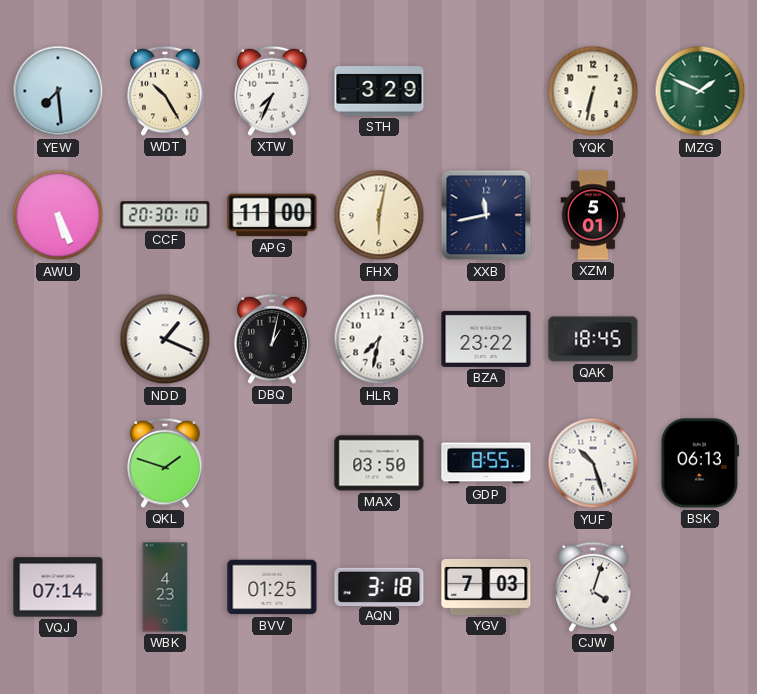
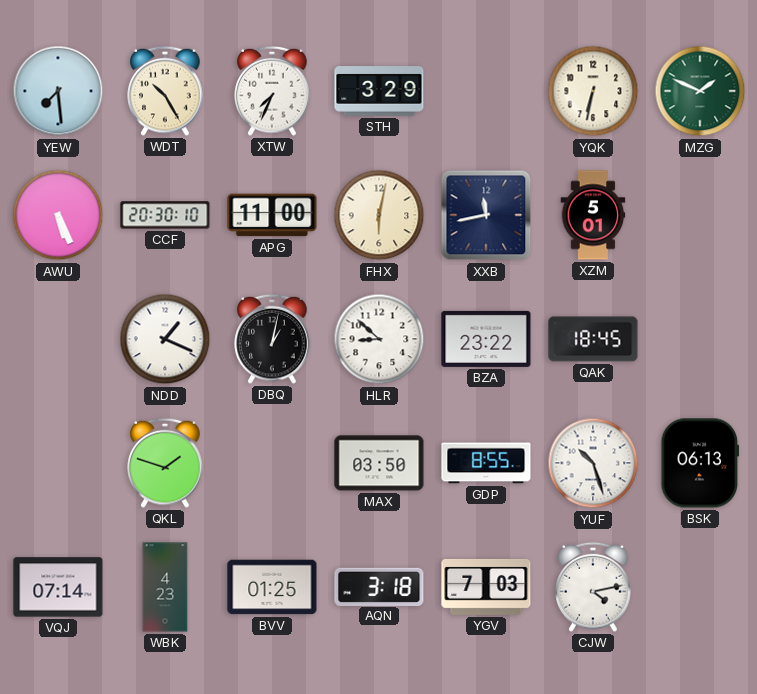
HLR: 7:32 -> 8:52 (379, 339)
CJW: 4:03 -> 4:13 (593, 587)
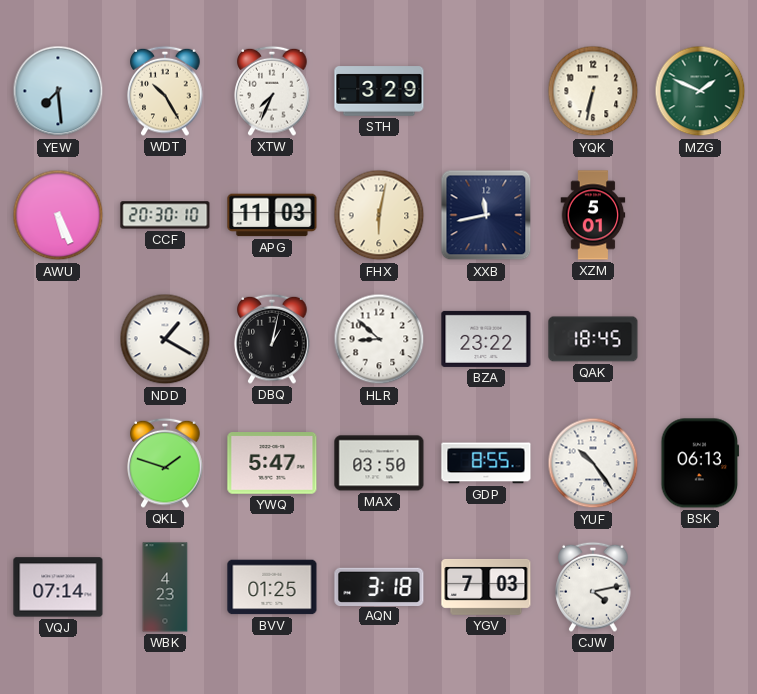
APG: 11:00 -> 11:03 (272, 215)
NDD: 1:19 -> 1:20 (165, 339)
YWQ: none -> 5:47 (272, 463)
YUF: 10:27 -> 10:24 (593, 463)
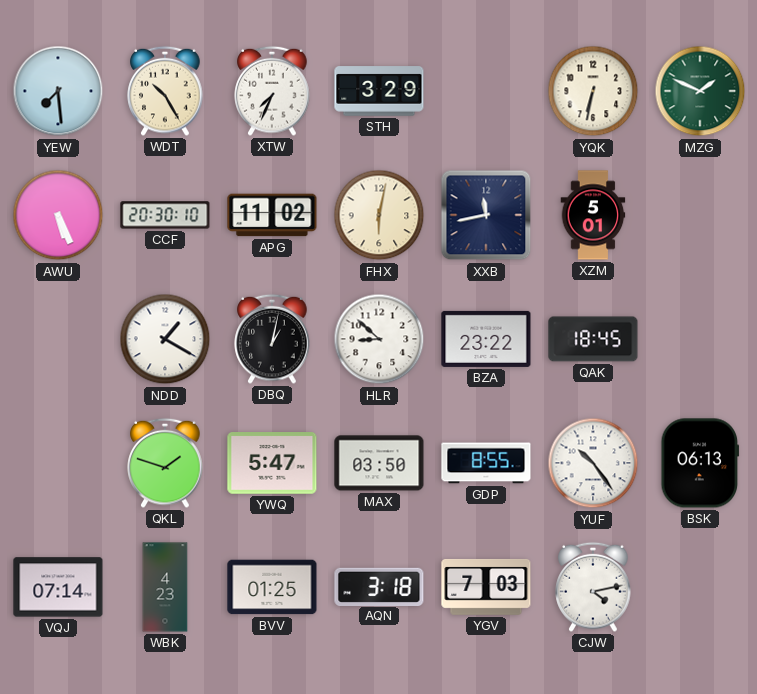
APG: 11:03 -> 11:02 (272, 215)
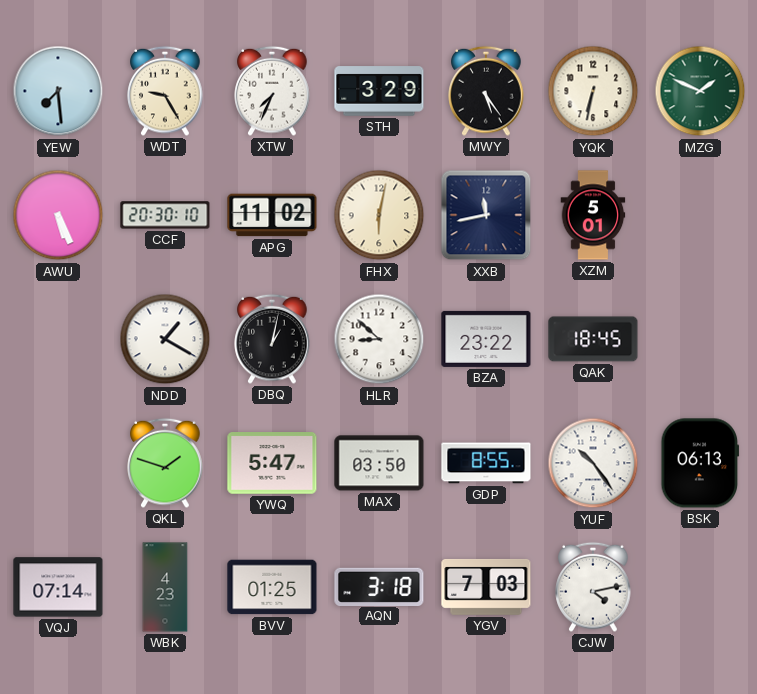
WDT: 10:25 -> 9:25 (165, 91)
MWY: none -> 5:24 (486, 91)
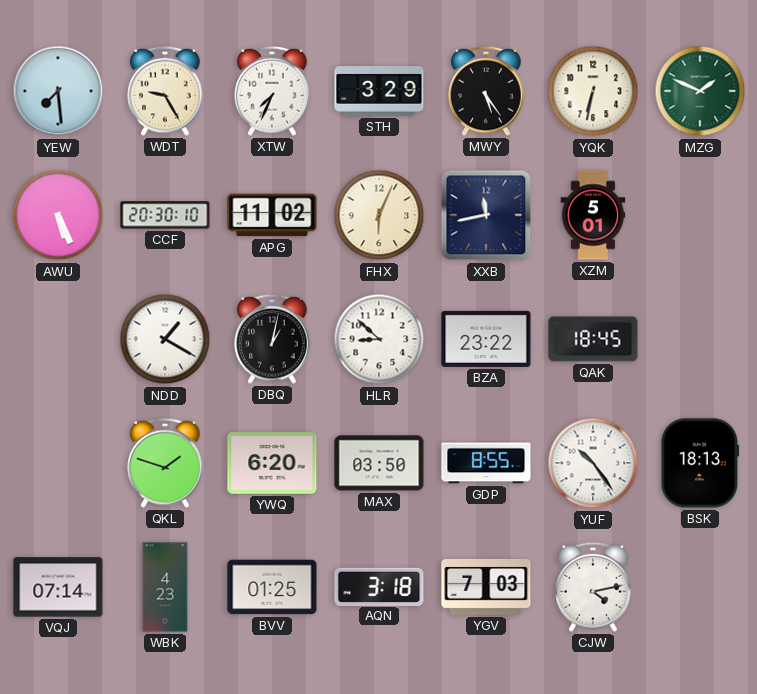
FHX: 6:02 -> 6:04 (379, 215)
YWQ: 5:47 -> 6:20 (272, 463)
BSK: 06:13 -> 18:13 (700, 463)
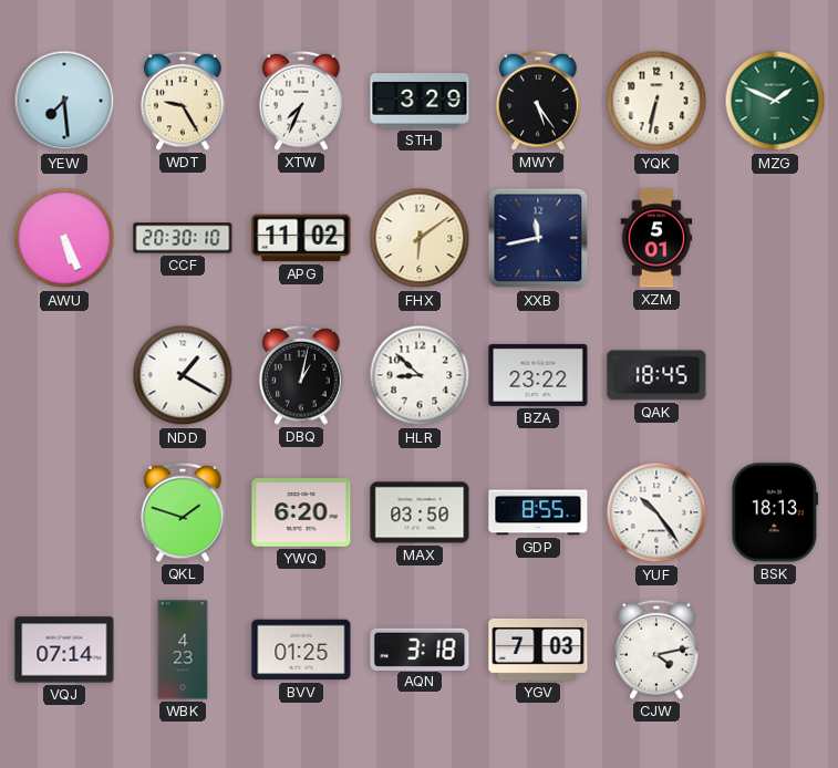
FHX: 6:04 -> 6:09 (420, 238)
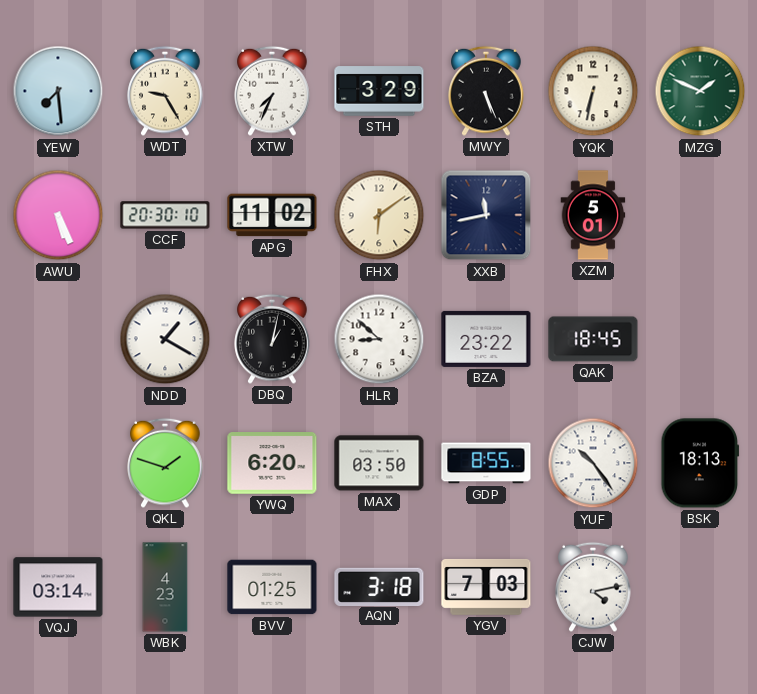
MWY: 5:24 -> 5:26 (486, 91)
VQJ: 07:14 -> 03:14 (58, 587)
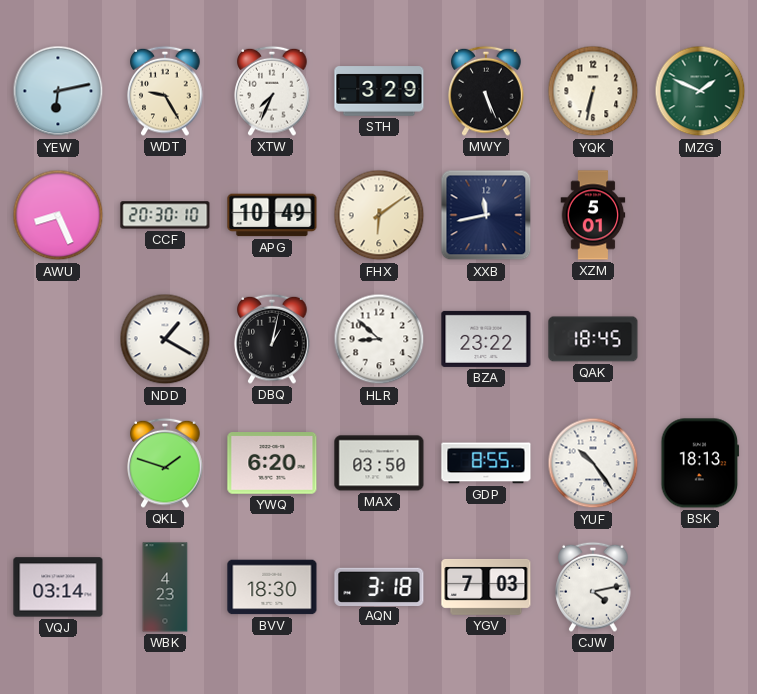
YEW: 7:29 -> 6:13 (58, 91)
AWU: 5:26 -> 8:26 (58, 215)
APG: 11:02 -> 10:49 (272, 215)
BVV: 01:25 -> 18:30 (272, 587)
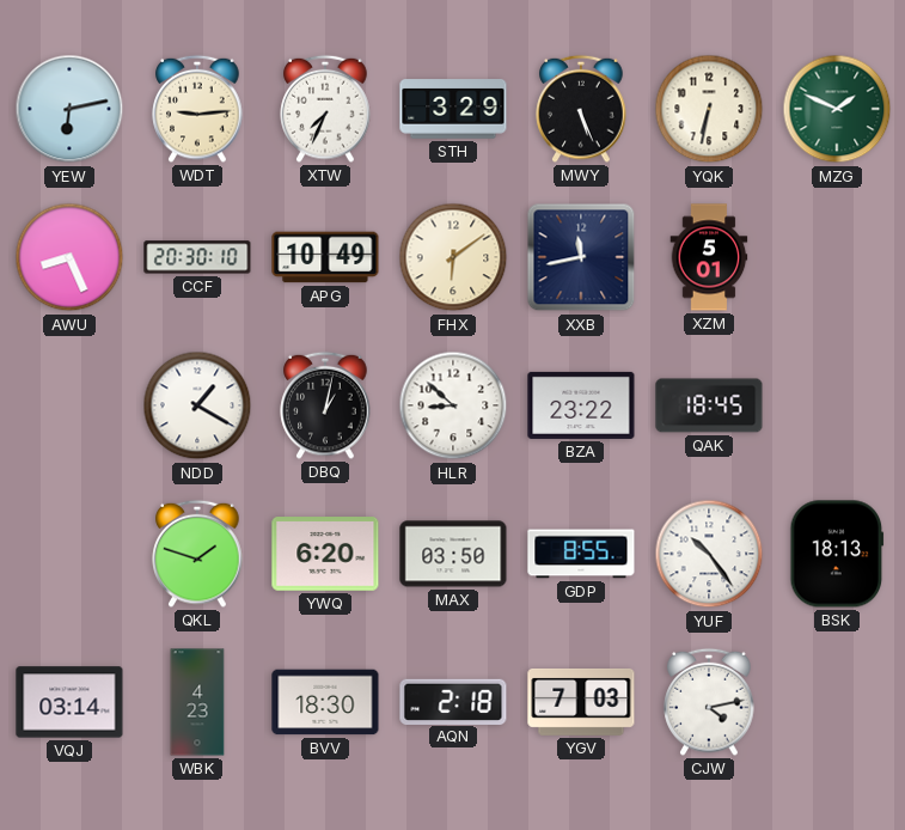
WDT: 9:25 -> 9:14 (197, 109)
AQN: 3:18 -> 2:18 (453, 701)
